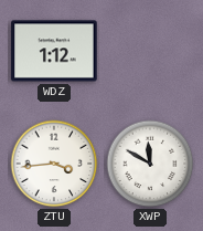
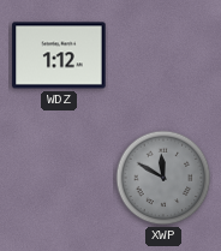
ZTU: 3:44 -> none (54, 164)
XWP dial: white -> grey (163, 178)
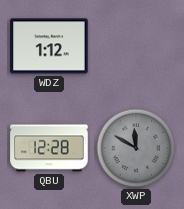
QBU: none -> 12:28 (49, 148)
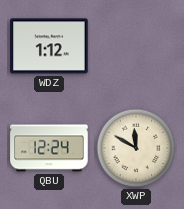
QBU: 12:28 -> 12:24 (49, 148)
XWP dial: grey -> cream (136, 148)
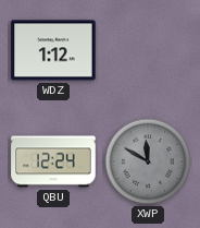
XWP dial: cream -> grey (148, 161)
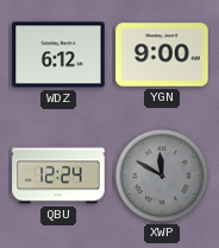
WDZ: 1:12 -> 6:12 (58, 55)
YGN: none -> 9:00 (162, 55)
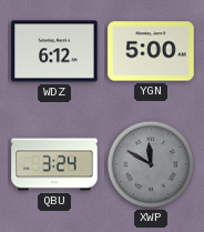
YGN: 9:00 -> 5:00 (151, 51)
QBU: 12:24 -> 3:24 (54, 164)
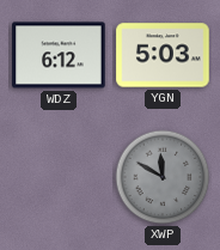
YGN: 5:00 -> 5:03 (163, 55)
QBU: 3:24 -> none (54, 164)
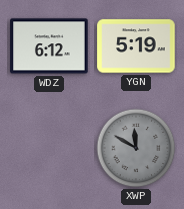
YGN: 5:03 -> 5:19 (136, 46)
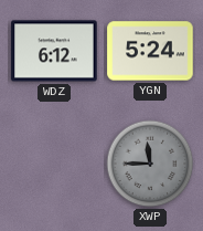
YGN: 5:19 -> 5:24 (150, 51)
XWP: 11:50 -> 11:45 (150, 164)
